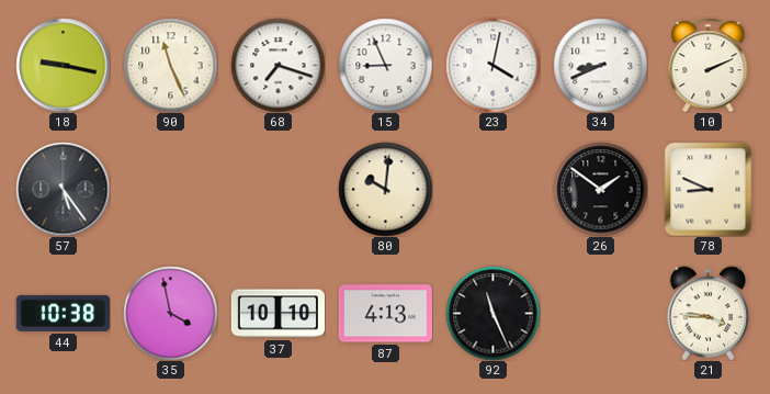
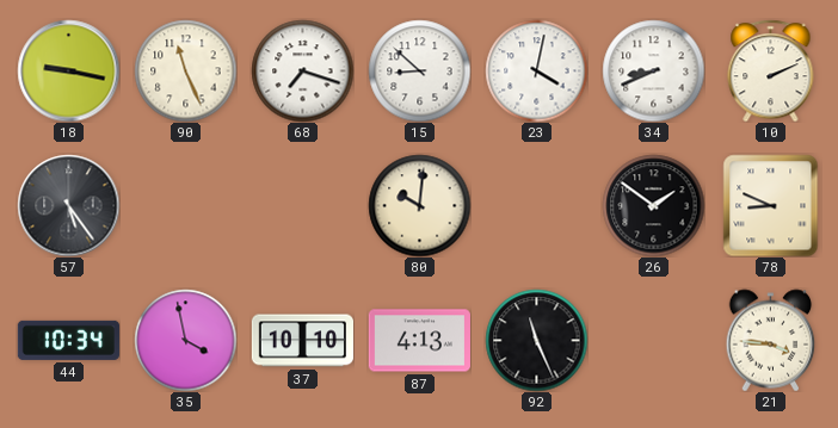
15: 8:56 -> 8:52 (419, 70)
44: 10:38 -> 10:34 (68, 340)
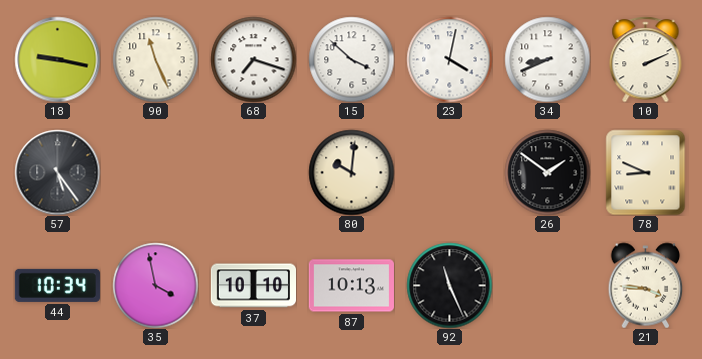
15: 8:52 -> 3:52 (351, 59)
87: 4:13 -> 10:13 (351, 286)
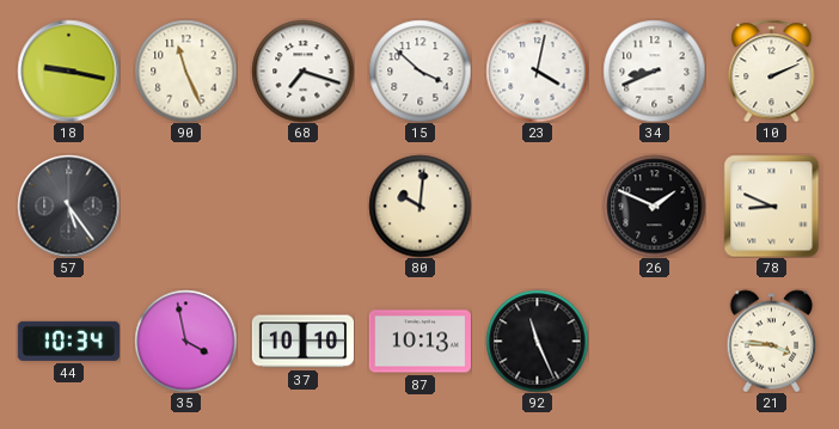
26: 1:51 -> 1:49 (654, 206)
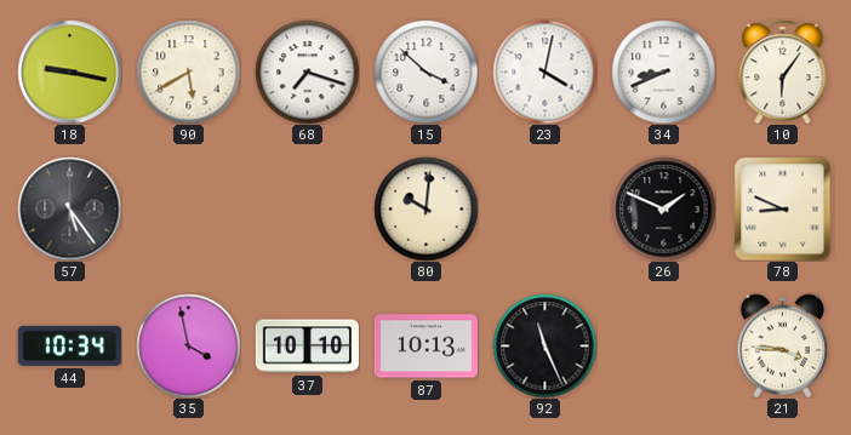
90: 11:26 -> 5:40 (188, 71)
10: 2:11 -> 6:06 (783, 71)
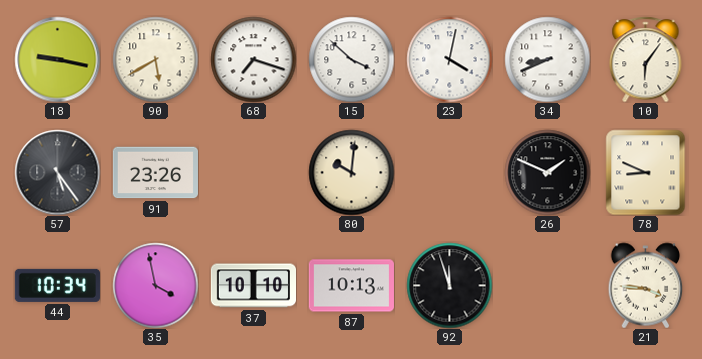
91: none -> 23:26 (155, 173)
92: 11:26 -> 11:57 (449, 285)
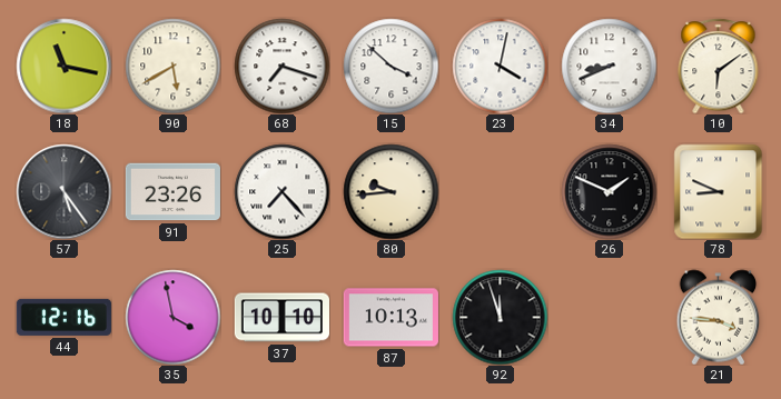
18: 9:17 -> 11:17 (63, 66)
10: 6:06 -> 6:09 (719, 66)
25: none -> 7:23 (281, 191)
80: 10:01 -> 9:44 (390, 191)
44: 10:34 -> 12:16 (63, 317)
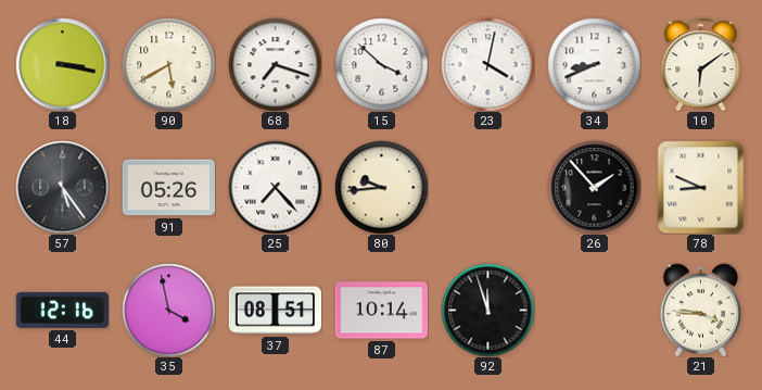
18: 11:17 -> 3:17 (62, 64)
91: 23:26 -> 05:26 (168, 188)
26: 1:49 -> 1:53 (594, 187)
37: 10:10 -> 08:51 (275, 311)
87: 10:13 -> 10:14 (381, 311)
